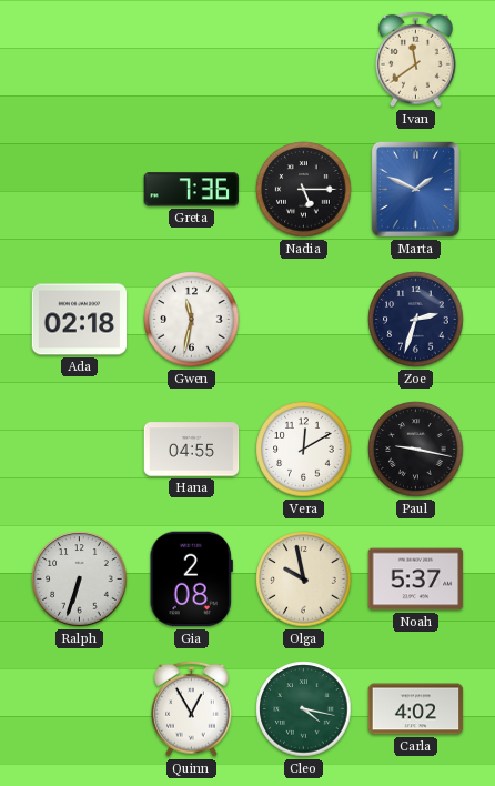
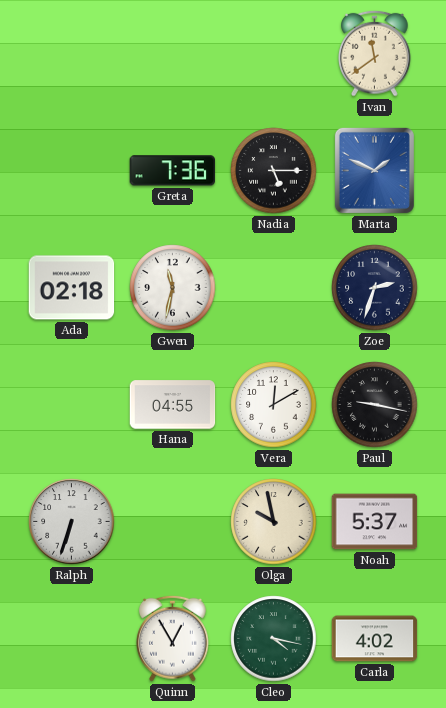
Gia: 2:08 -> none (191, 580)
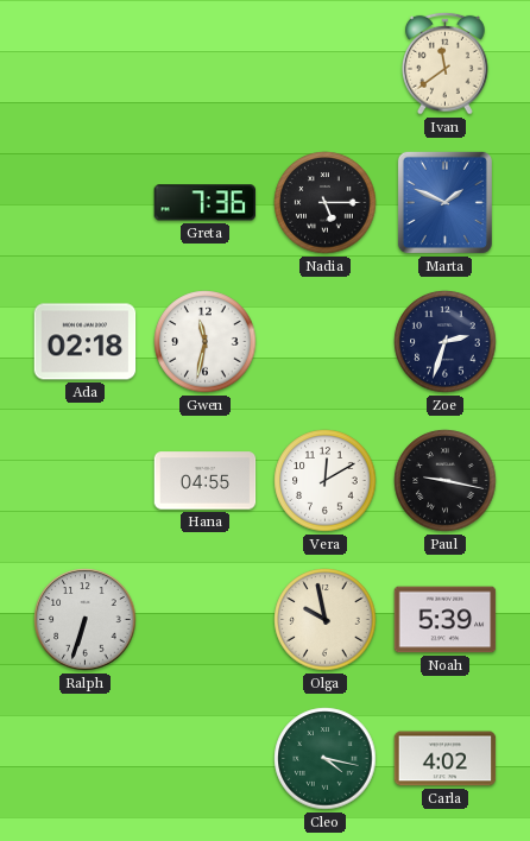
Noah: 5:37 -> 5:39 (446, 620)
Quinn: 12:55 -> none (173, 638)
